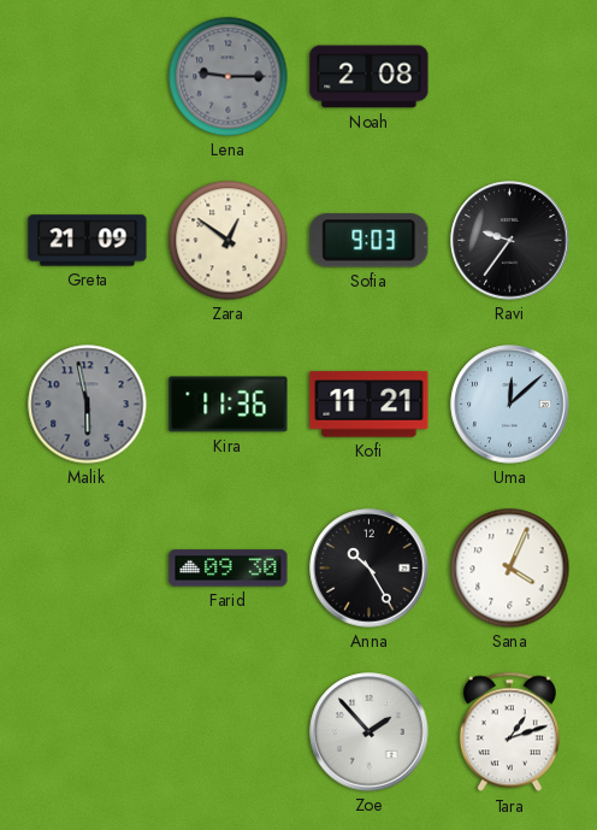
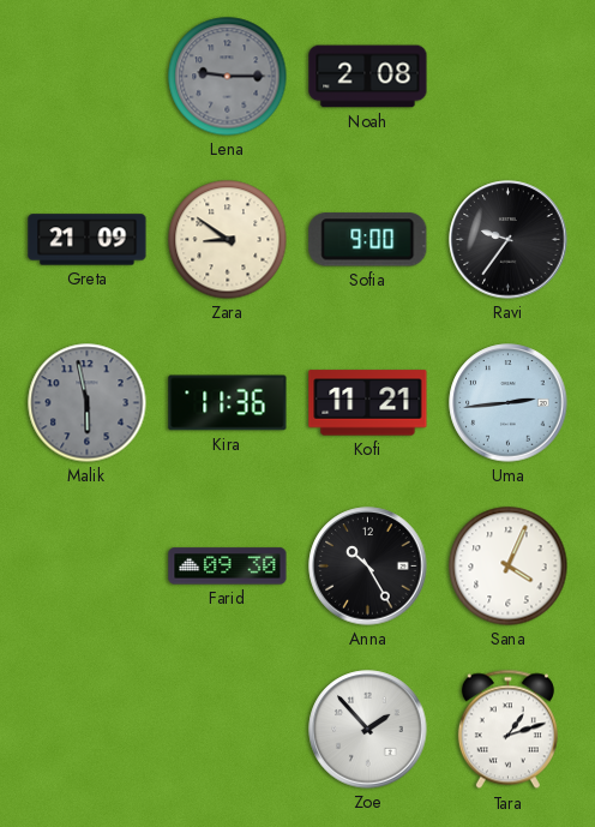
Zara: 12:51 -> 8:51 (228, 240)
Sofia: 9:03 -> 9:00 (368, 240)
Uma: 12:08 -> 2:44 (509, 403)
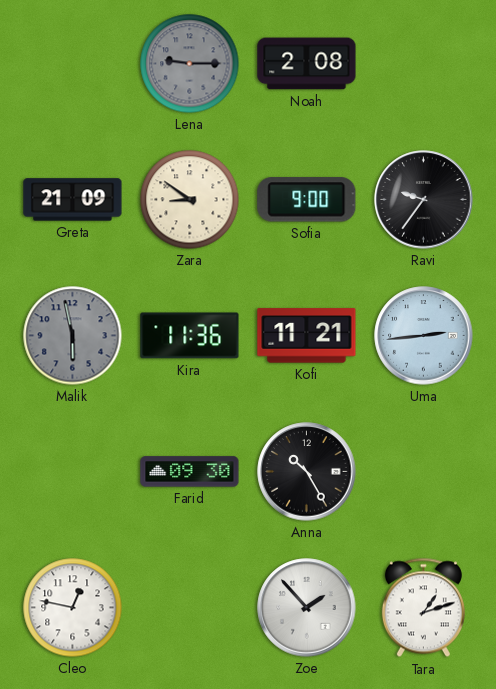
Sana: 4:04 -> none (509, 567)
Cleo: none -> 12:47 (73, 608)
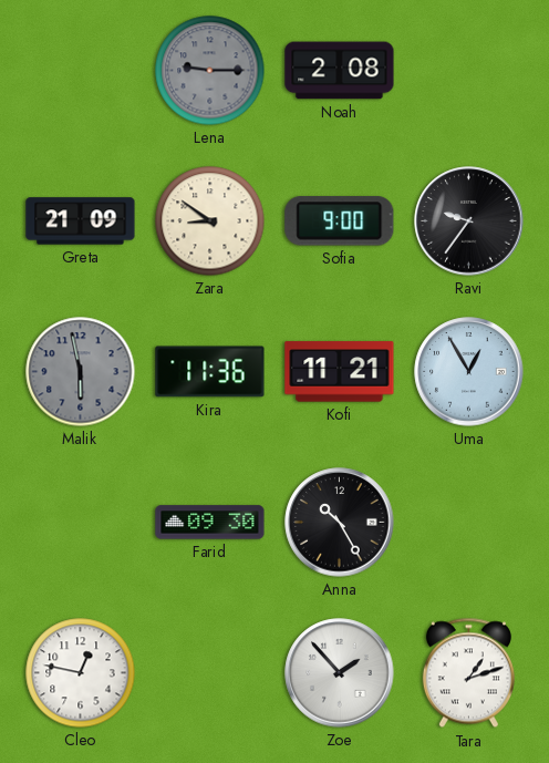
Uma: 2:44 -> 12:55 (469, 372)
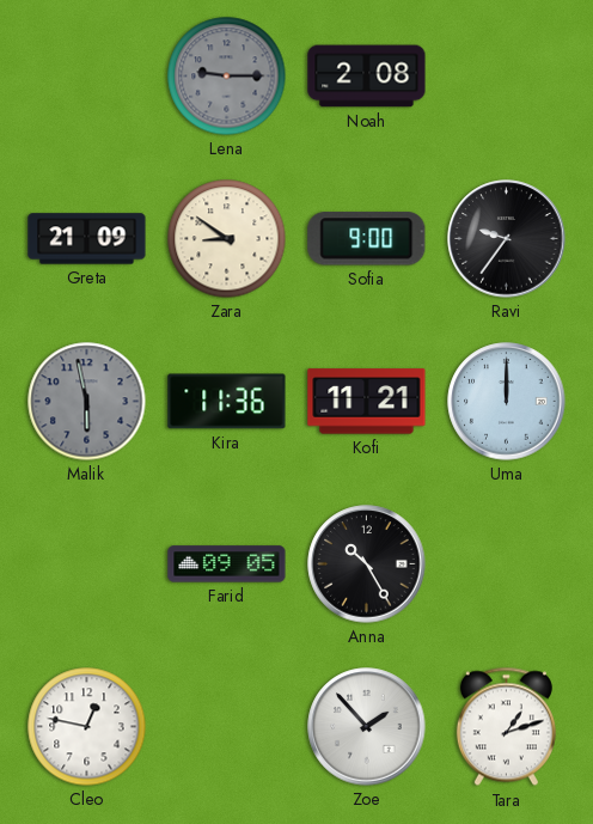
Uma: 12:55 -> 12:00 (507, 402)
Farid: 09:30 -> 09:05 (227, 564)
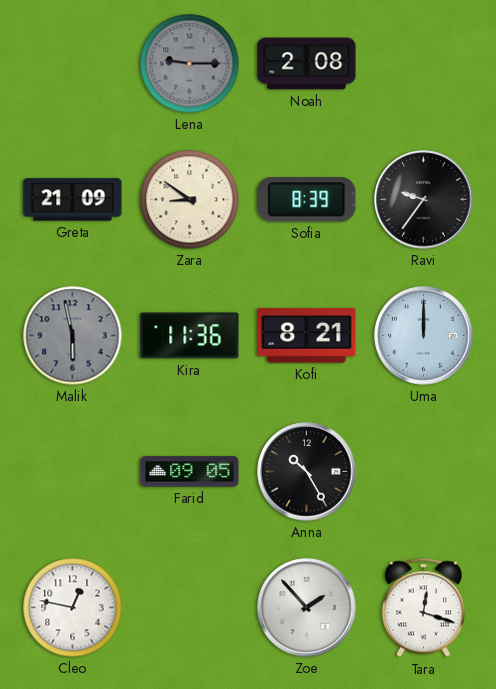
Sofia: 9:00 -> 8:39 (307, 200)
Kofi: 11:21 -> 8:21 (307, 336)
Tara: 1:12 -> 12:18 (423, 608)
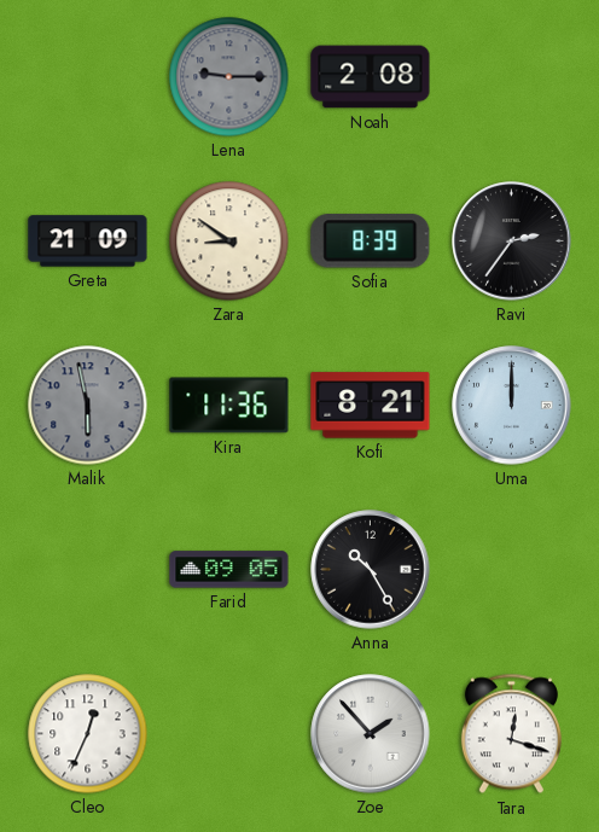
Ravi: 9:36 -> 2:36 (512, 242)
Cleo: 12:47 -> 12:34 (88, 734)
